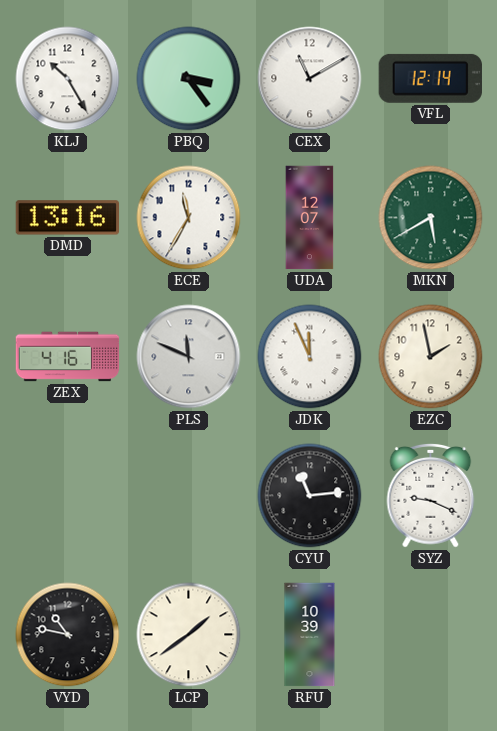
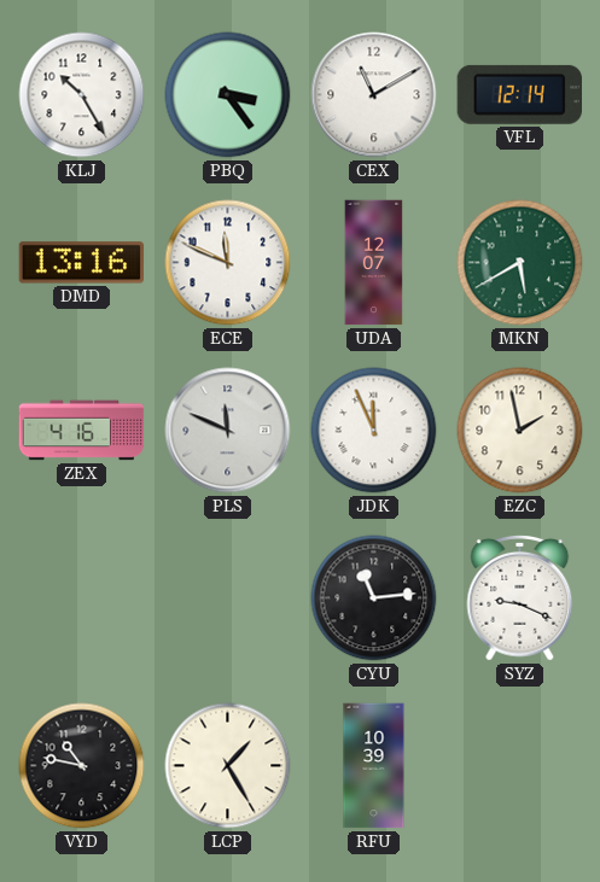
ECE: 11:35 -> 11:49 (228, 263)
LCP: 1:39 -> 1:25 (228, 766)
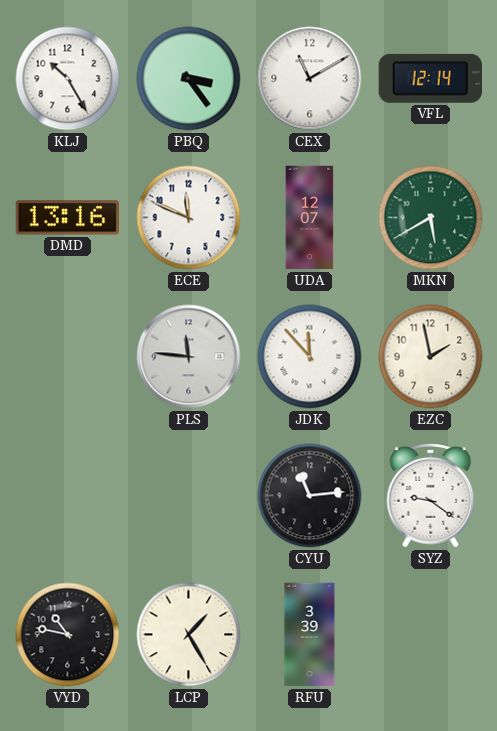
ZEX: 4:16 -> none (82, 431)
PLS: 11:49 -> 11:46 (189, 357)
JDK: 11:56 -> 11:53 (310, 357)
SYZ: 9:19 -> 9:21 (431, 495)
RFU: 10:39 -> 3:39 (310, 635)
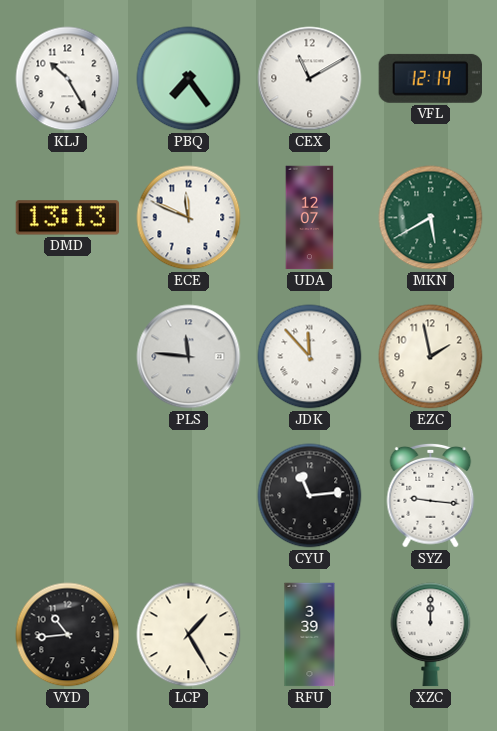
PBQ: 3:24 -> 7:24 (189, 79)
DMD: 13:16 -> 13:13 (68, 218)
SYZ: 9:21 -> 9:16 (431, 495)
VYD: 10:47 -> 10:44 (68, 635)
XZC: none -> 12:00 (431, 635)
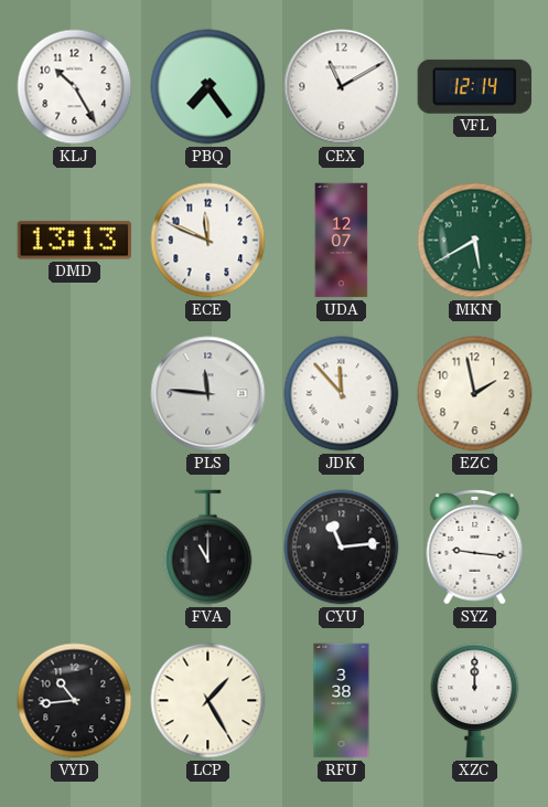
FVA: none -> 11:00 (208, 548)
RFU: 3:39 -> 3:38 (342, 701)
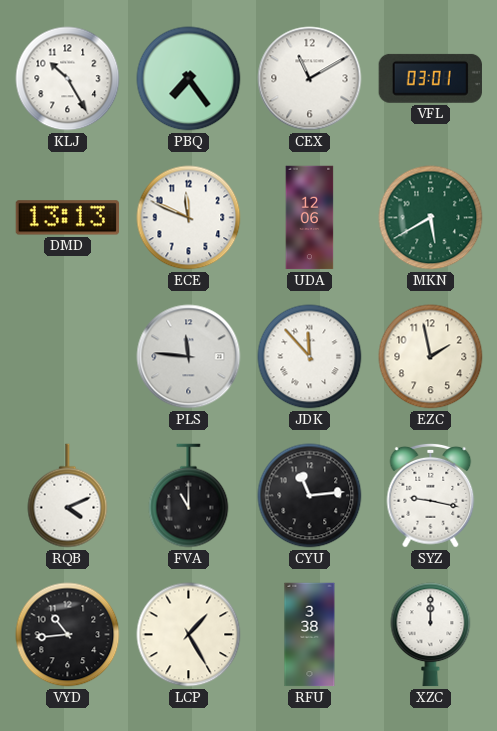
VFL: 12:14 -> 03:01 (430, 78)
UDA: 12:07 -> 12:06 (310, 218)
RQB: none -> 4:11 (68, 496)
SYZ: 9:16 -> 9:17 (431, 495)
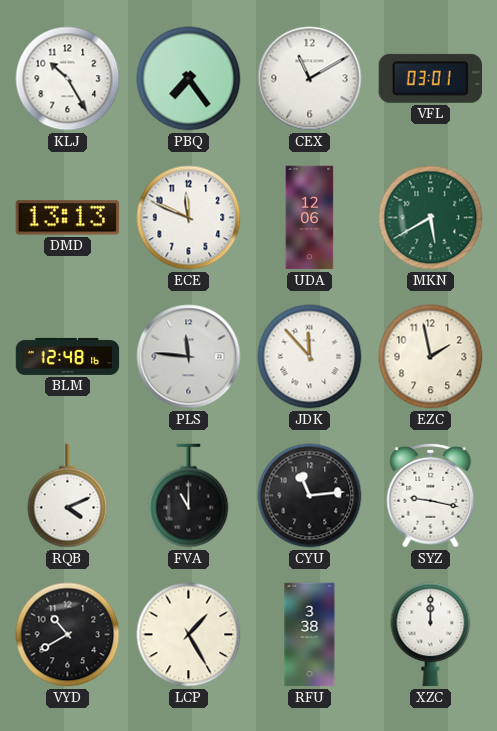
BLM: none -> 12:48 (68, 356)
VYD: 10:44 -> 10:40 (68, 635)
